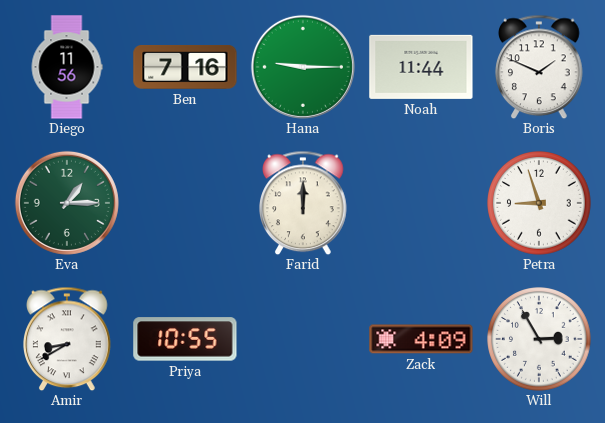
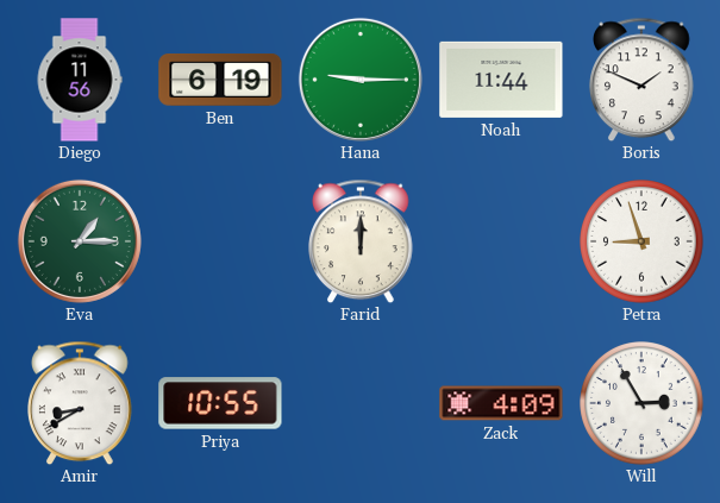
Ben: 7:16 -> 6:19 (220, 81)
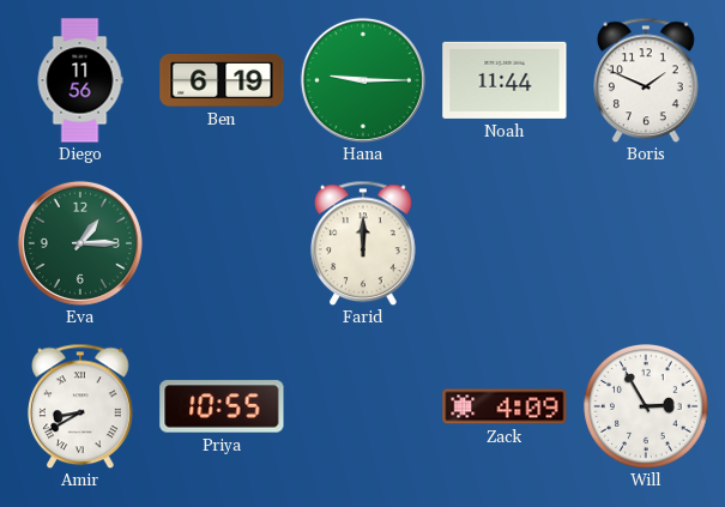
Petra: 8:57 -> none (641, 241)
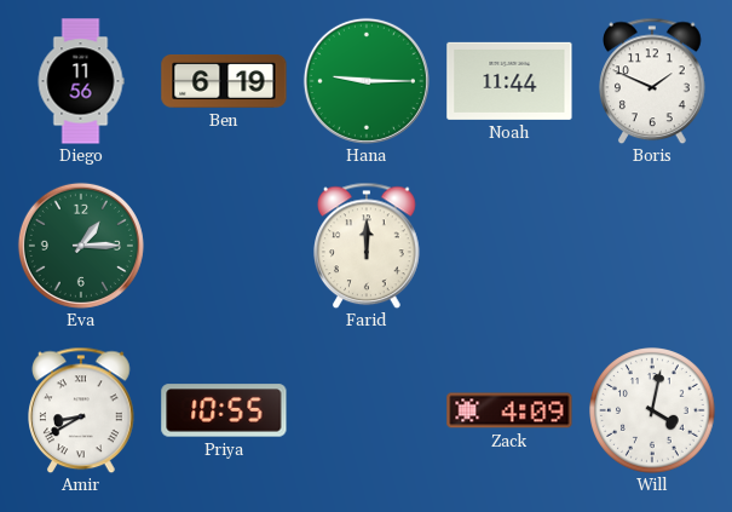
Will: 2:55 -> 4:02 (652, 410)
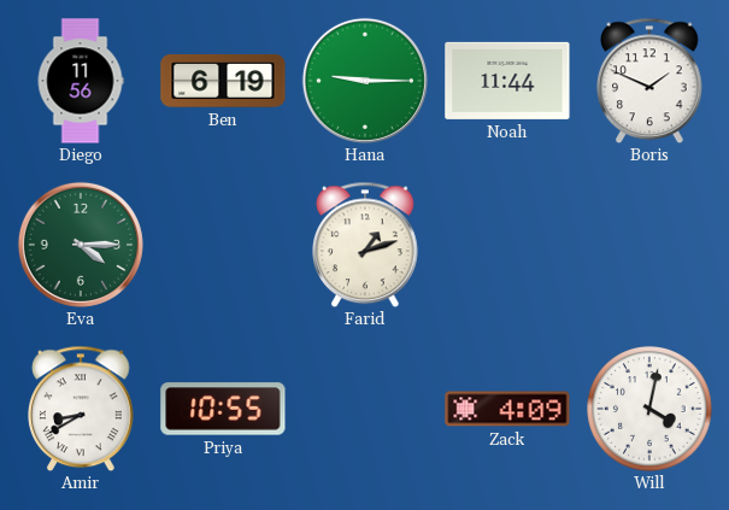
Eva: 1:15 -> 4:15 (81, 245)
Farid: 12:00 -> 1:12 (365, 245)
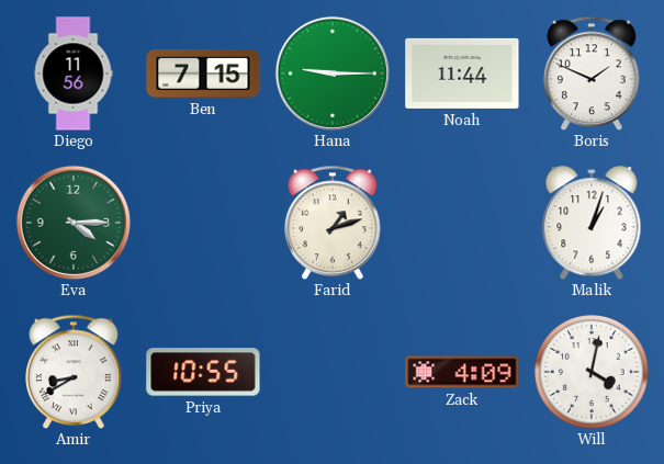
Ben: 6:19 -> 7:15 (203, 75)
Malik: none -> 1:03 (592, 223)
